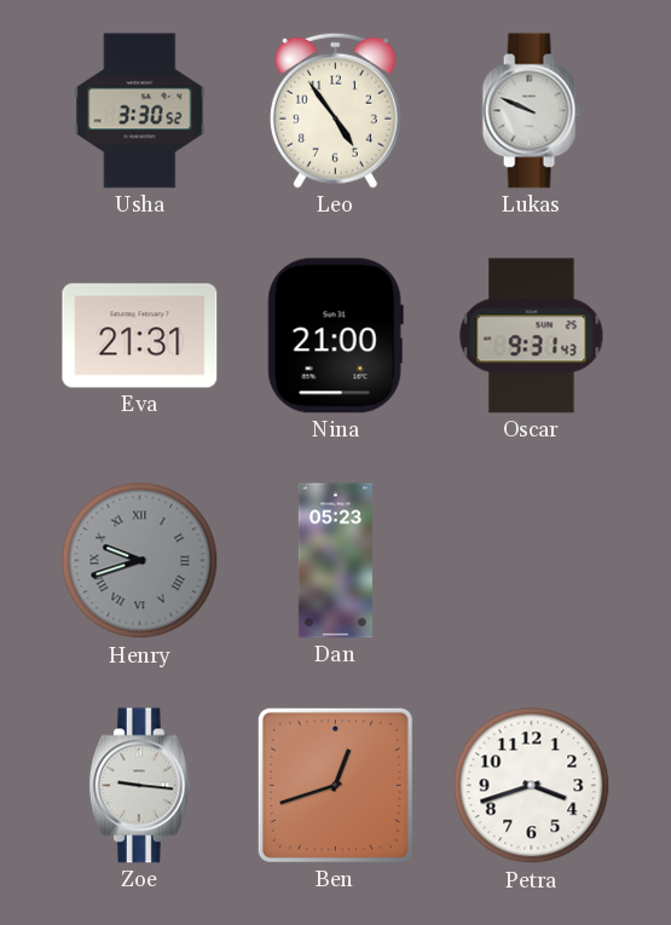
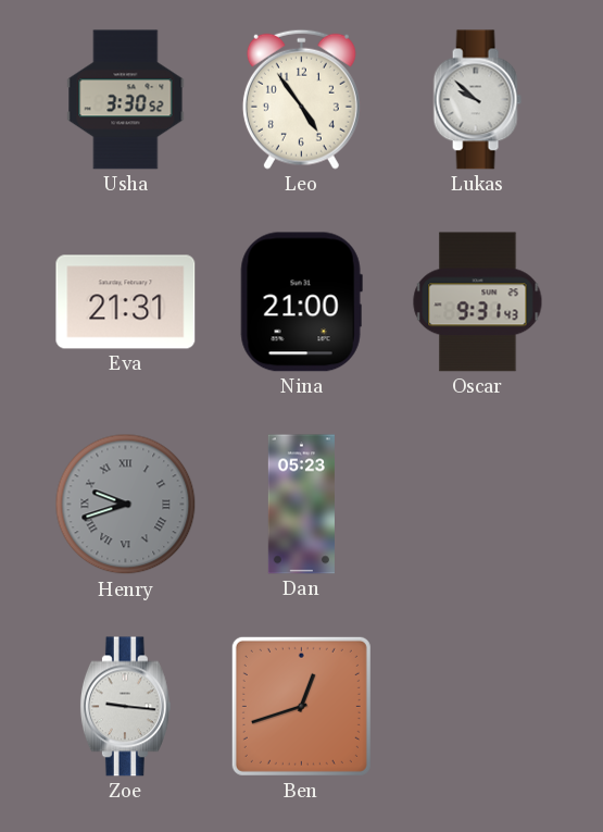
Lukas: 9:49 -> 9:52 (477, 100)
Petra: 3:42 -> none (532, 786)
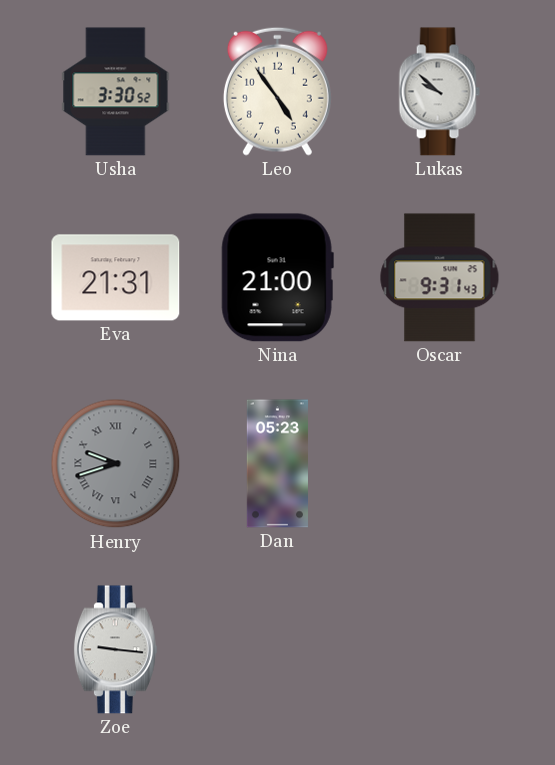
Ben: 12:42 -> none (301, 706)
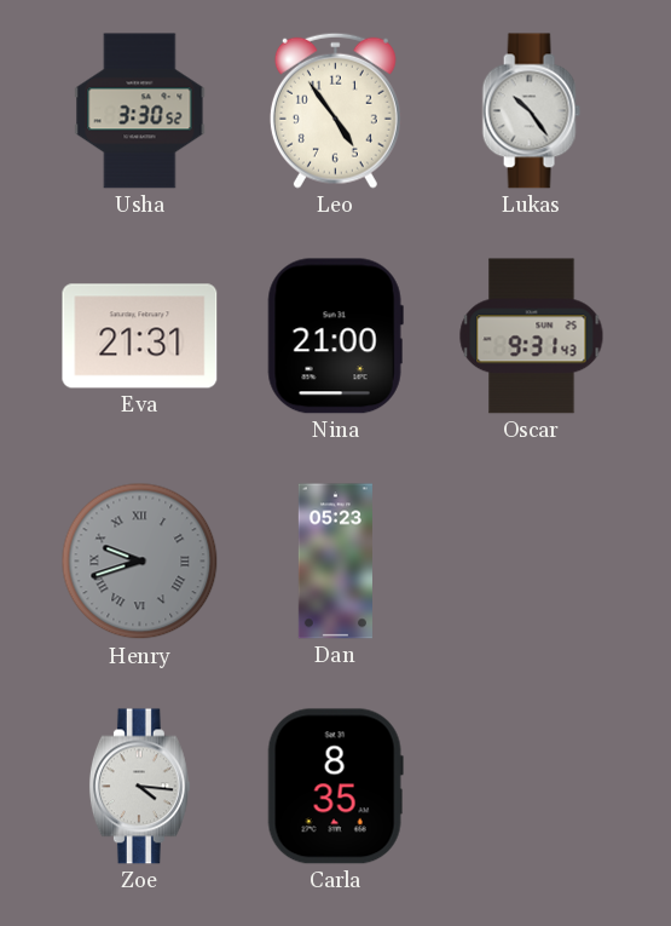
Lukas: 9:52 -> 10:24 (531, 111)
Zoe: 9:16 -> 4:16 (139, 787)
Carla: none -> 8:35 (335, 787)
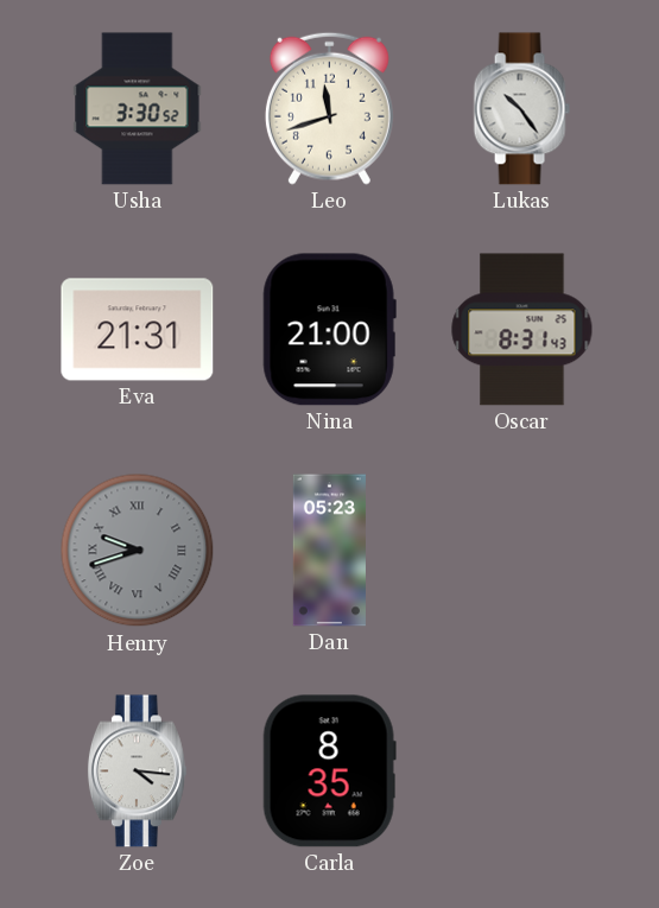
Leo: 4:54 -> 11:42 (329, 108)
Oscar: 9:31 -> 8:31 (522, 330)
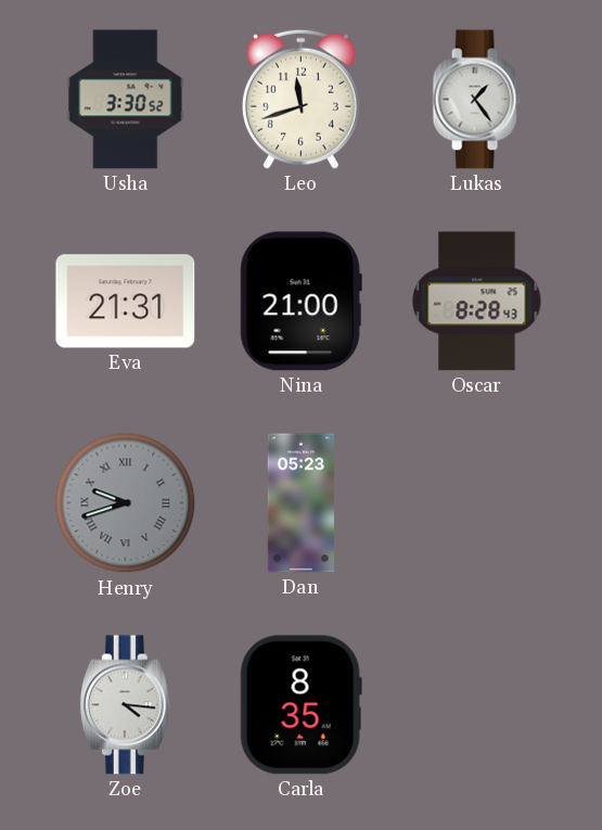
Lukas: 10:24 -> 1:24 (476, 100)
Oscar: 8:31 -> 8:28 (477, 302)
